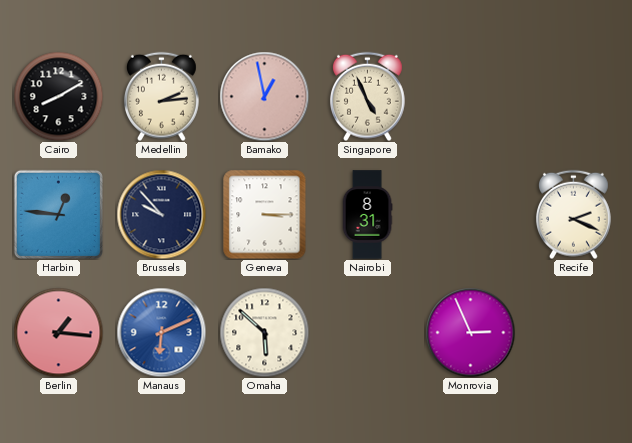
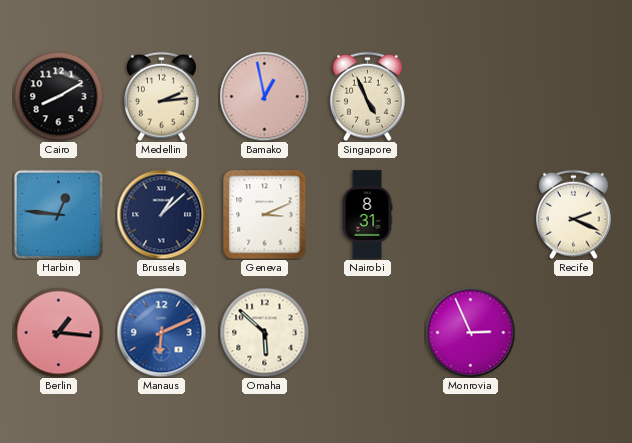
Brussels: 9:53 -> 1:08 (161, 214)
Geneva: 3:15 -> 3:11 (265, 214)
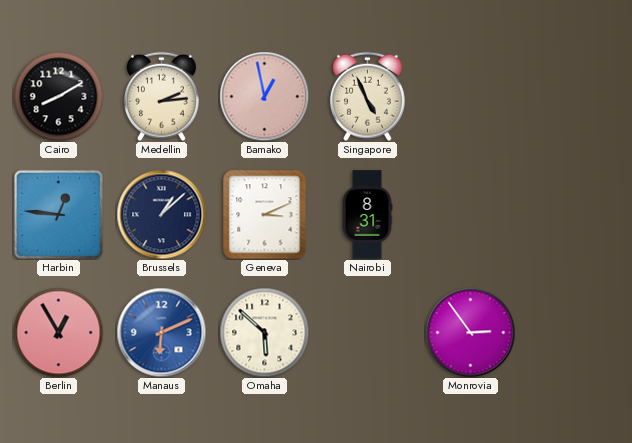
Recife: 2:19 -> none (573, 214)
Berlin: 1:16 -> 12:55 (58, 332)
Monrovia: 2:56 -> 2:54 (470, 332)
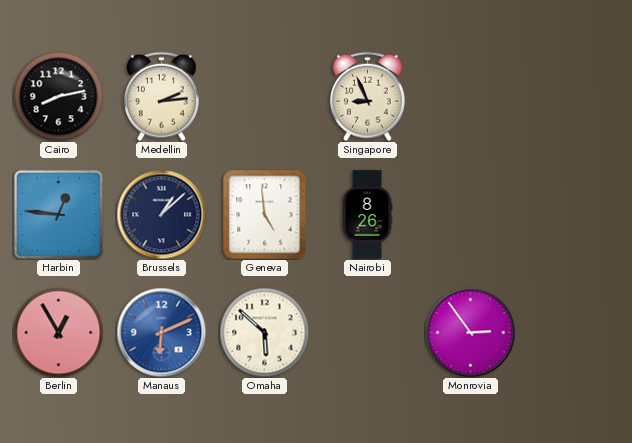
Cairo: 8:10 -> 8:13 (58, 96)
Bamako: 12:58 -> none (264, 96)
Singapore: 4:56 -> 8:56 (367, 96)
Geneva: 3:11 -> 4:59 (265, 214)
Nairobi: 8:31 -> 8:26 (367, 215)
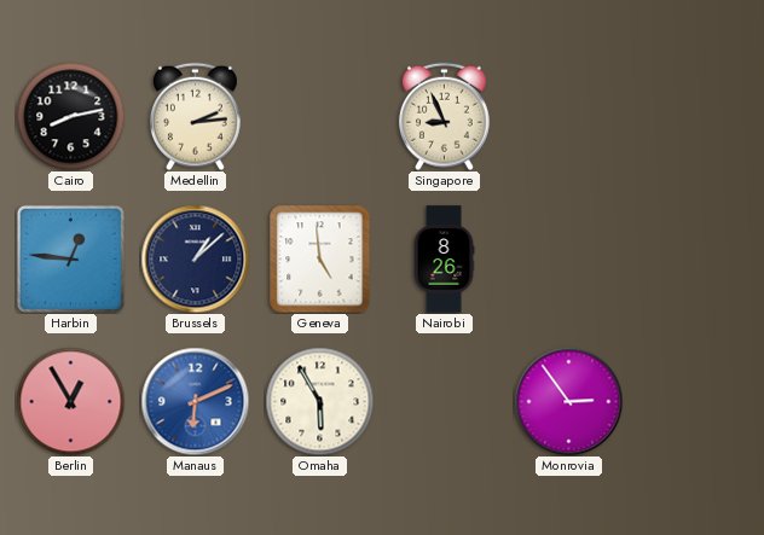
Omaha: 5:52 -> 5:55 (319, 401)
